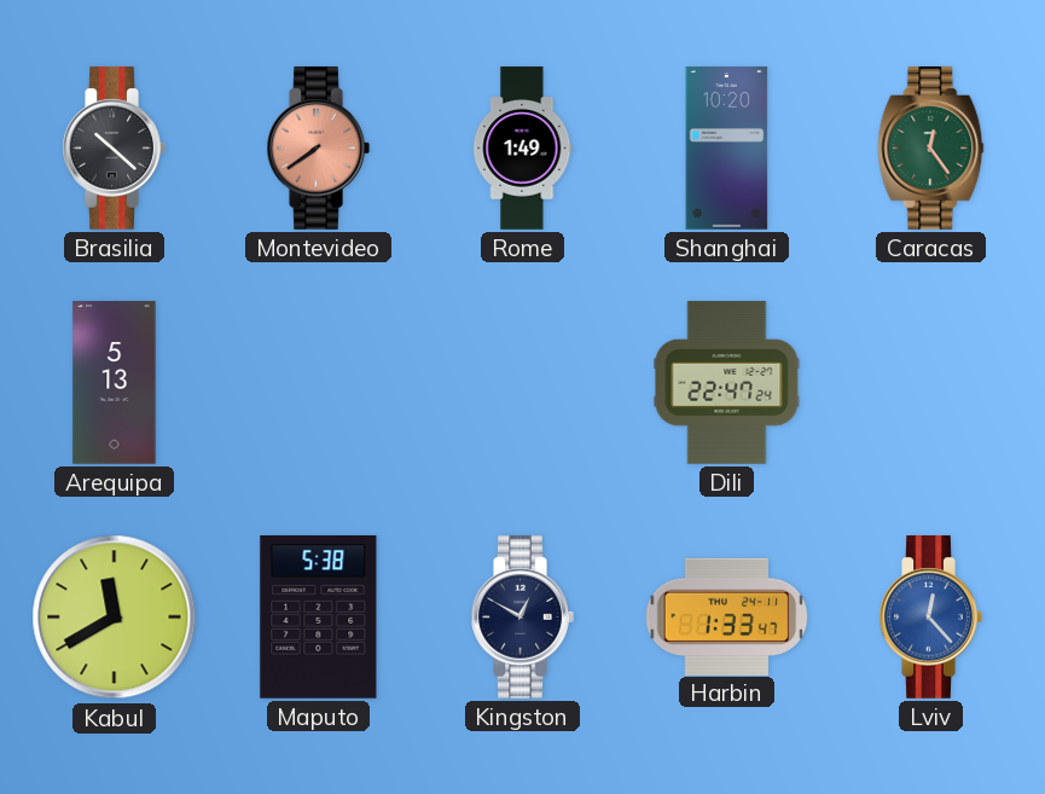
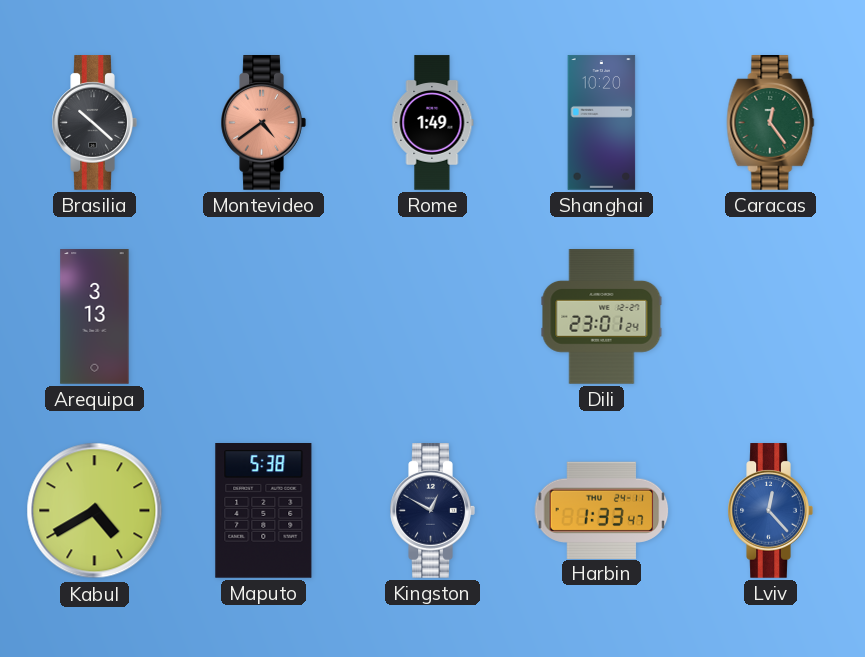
Montevideo: 7:39 -> 4:39 (263, 123)
Arequipa: 5:13 -> 3:13 (95, 317)
Dili: 22:47 -> 23:01 (602, 317)
Kabul: 11:40 -> 4:40 (95, 511)
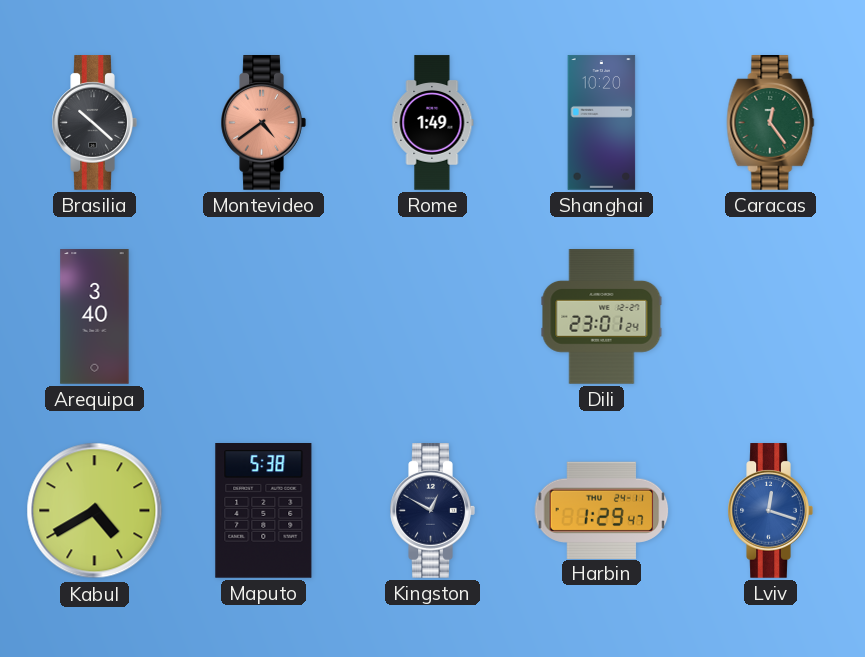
Arequipa: 3:13 -> 3:40 (95, 317)
Harbin: 1:33 -> 1:29 (602, 510)
Lviv: 12:23 -> 12:18 (770, 511)
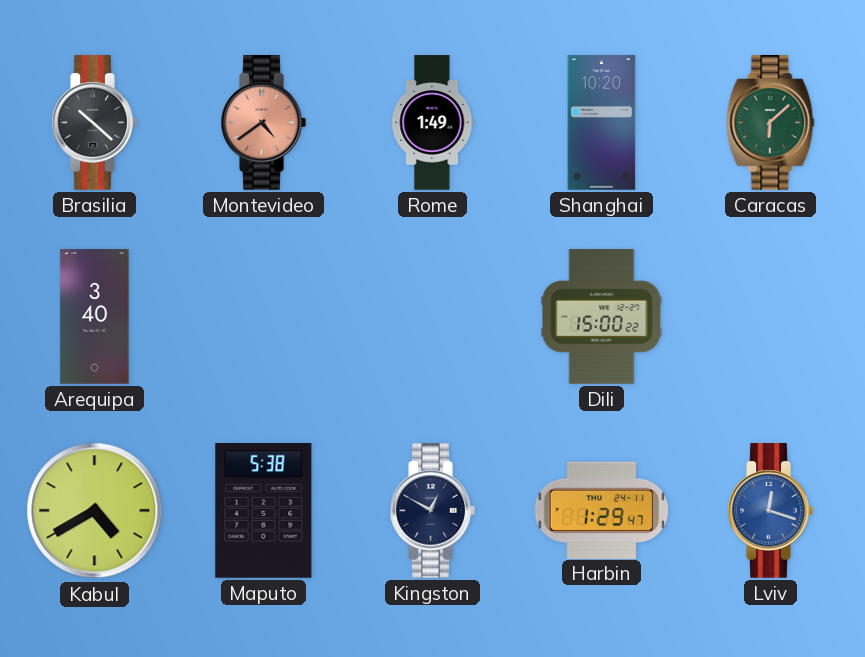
Caracas: 12:24 -> 6:08 (771, 123)
Dili: 23:01 -> 15:00 (602, 317)
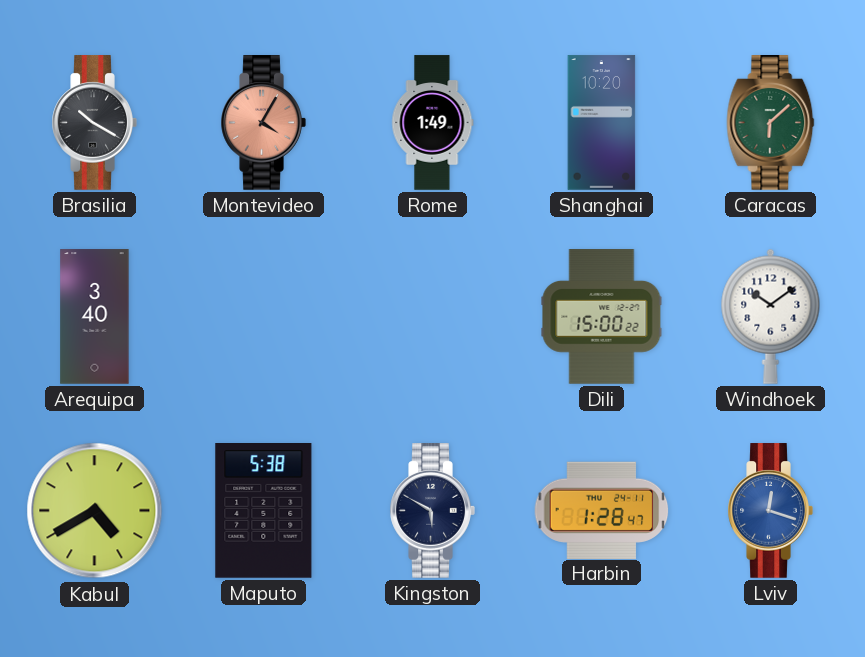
Brasilia: 10:22 -> 10:20 (94, 123)
Montevideo: 4:39 -> 4:05 (263, 123)
Windhoek: none -> 10:09 (771, 316)
Kingston: 12:50 -> 5:50 (432, 511)
Harbin: 1:29 -> 1:28 (602, 510)
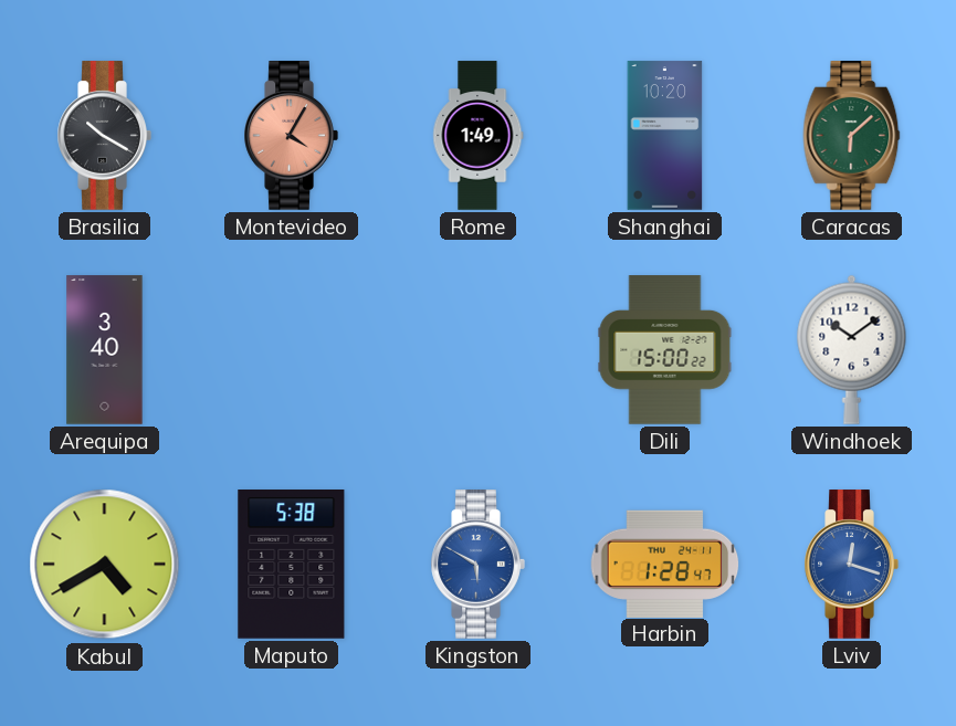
Kingston dial: navy -> blue (477, 565)
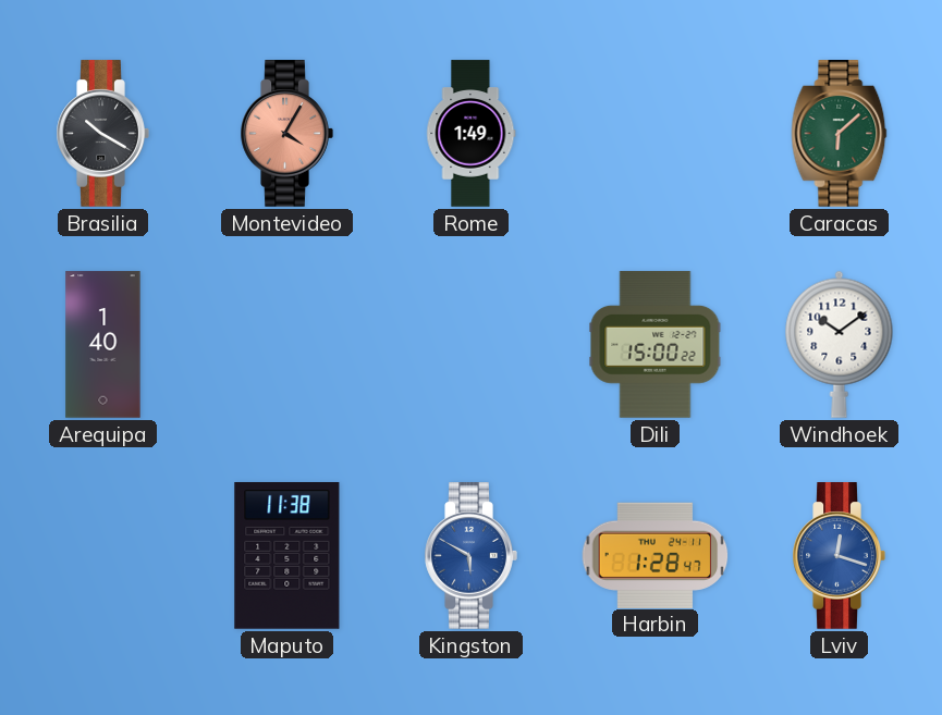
Shanghai: 10:20 -> none (665, 136)
Arequipa: 3:40 -> 1:40 (103, 345)
Kabul: 4:40 -> none (105, 565)
Maputo: 5:38 -> 11:38 (288, 556)
